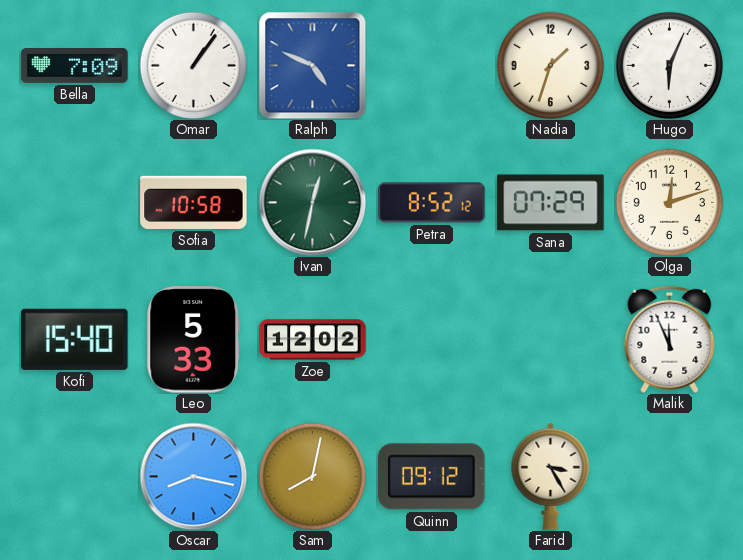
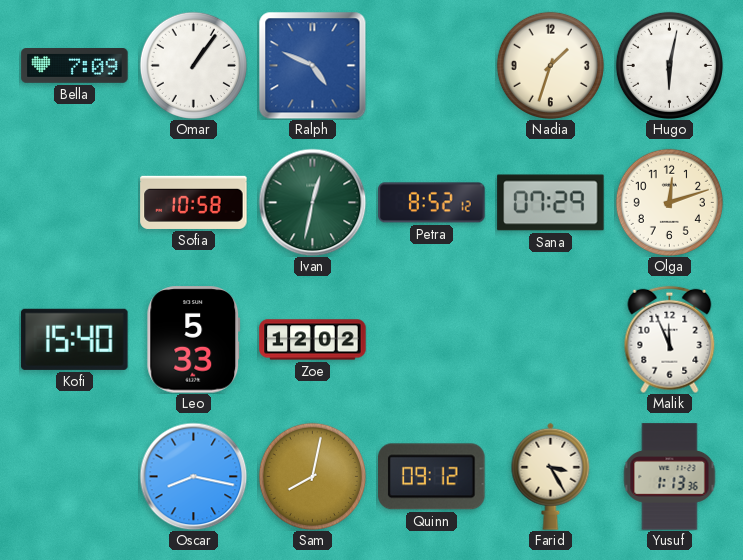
Hugo: 6:04 -> 6:02 (669, 65)
Yusuf: none -> 1:13 (670, 477)
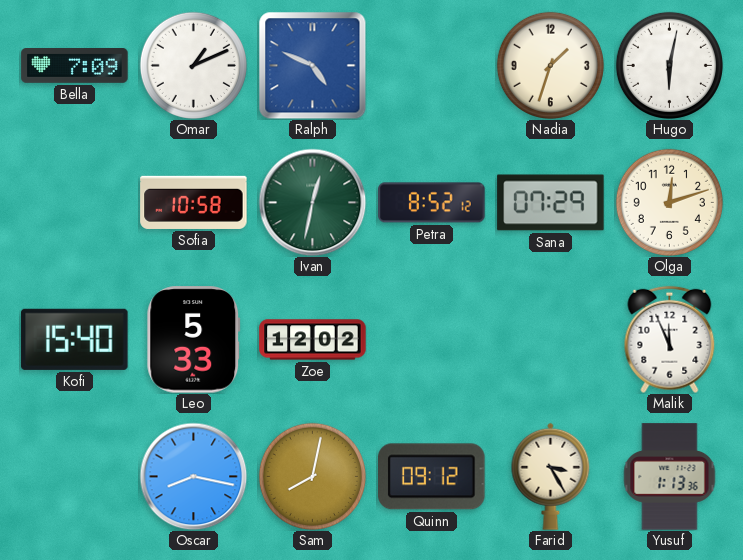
Omar: 1:06 -> 1:11 (193, 65)
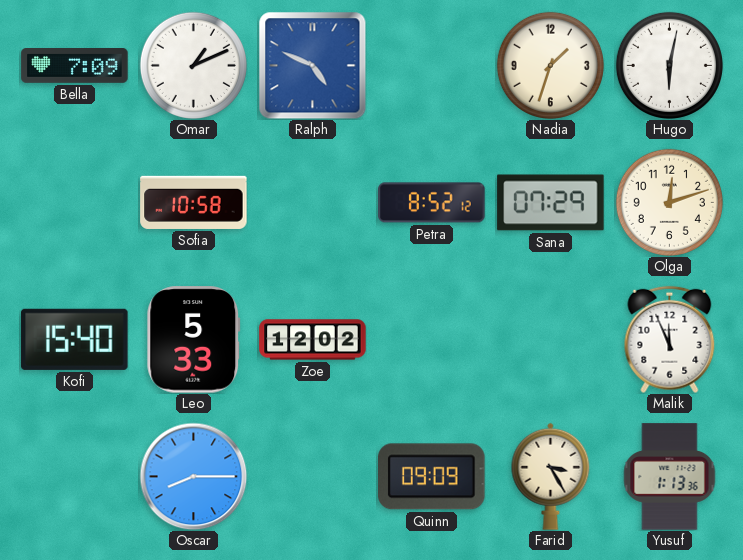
Ivan: 12:32 -> none (312, 202)
Oscar: 8:17 -> 8:15 (193, 476)
Sam: 8:02 -> none (312, 476)
Quinn: 09:12 -> 09:09 (432, 477)
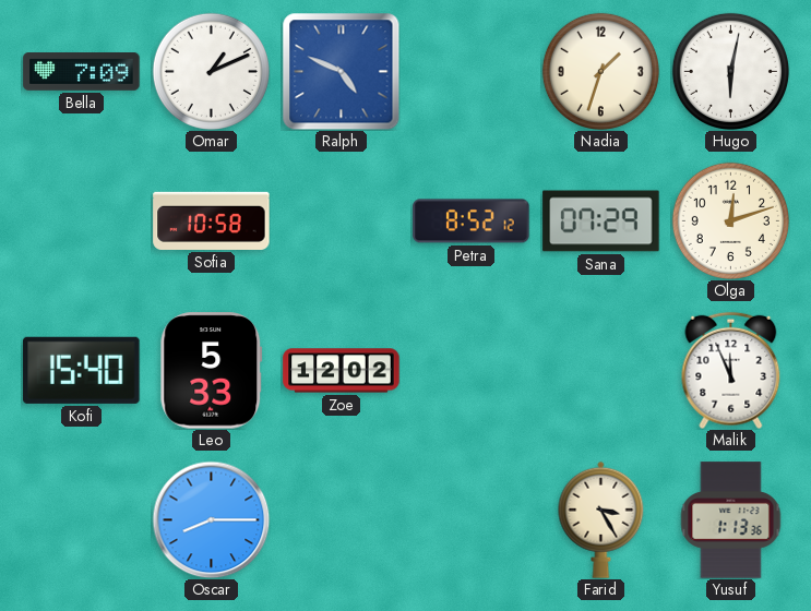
Quinn: 09:09 -> none (432, 477)
